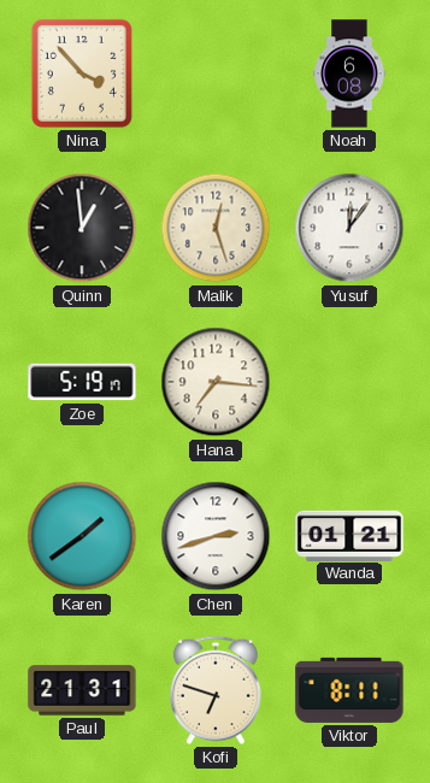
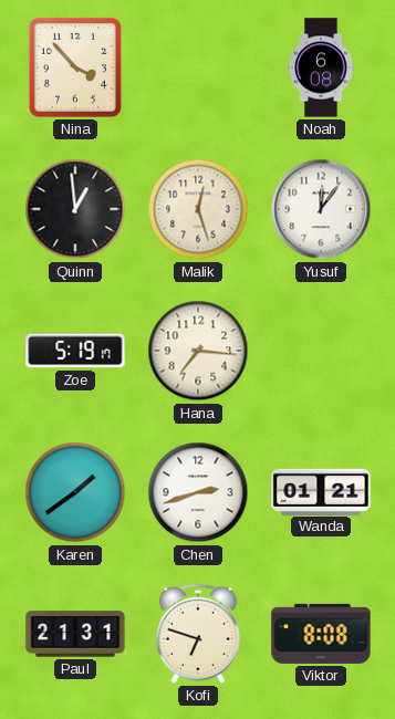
Viktor: 8:11 -> 8:08 (321, 634)
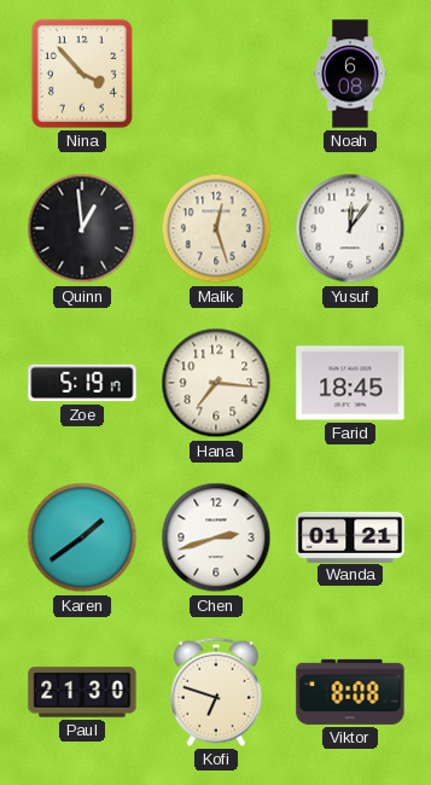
Farid: none -> 18:45 (350, 383)
Paul: 21:31 -> 21:30 (82, 692)
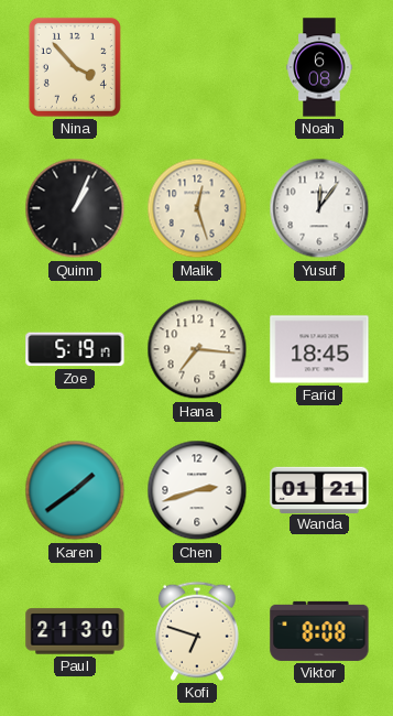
Quinn: 12:59 -> 1:04 (75, 208)
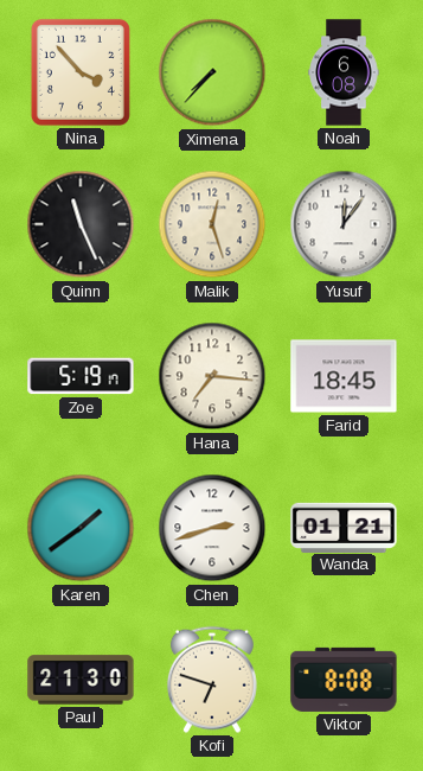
Ximena: none -> 7:37 (212, 72)
Quinn: 1:04 -> 11:26 (81, 224)
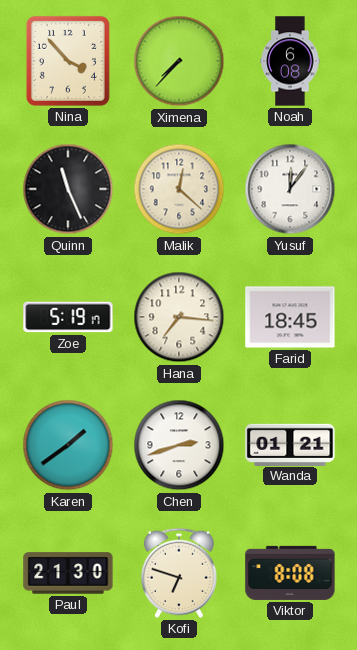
Malik: 12:27 -> 12:22 (179, 189)
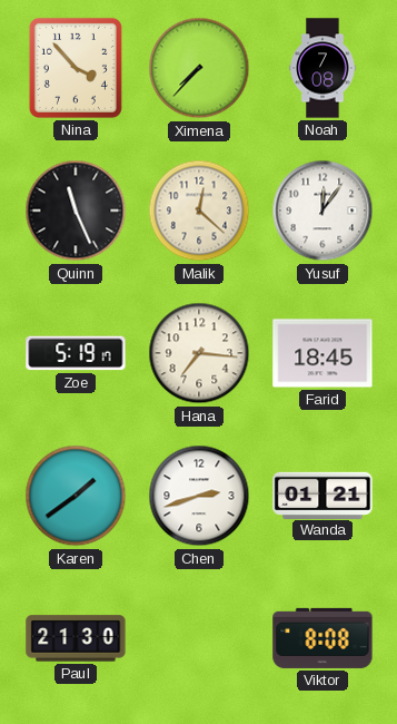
Noah: 6:08 -> 7:08 (322, 68)
Kofi: 6:48 -> none (179, 573)
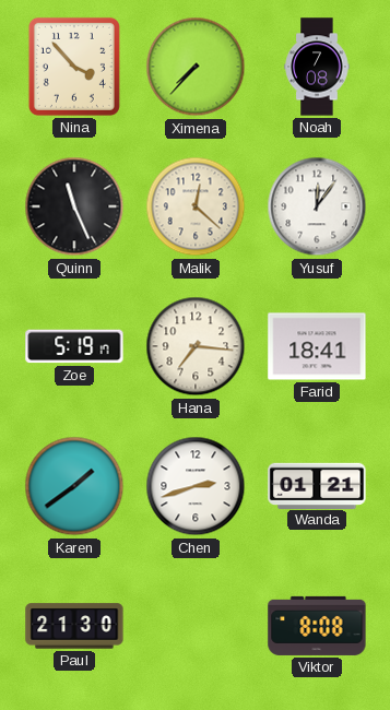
Farid: 18:45 -> 18:41 (317, 346)
